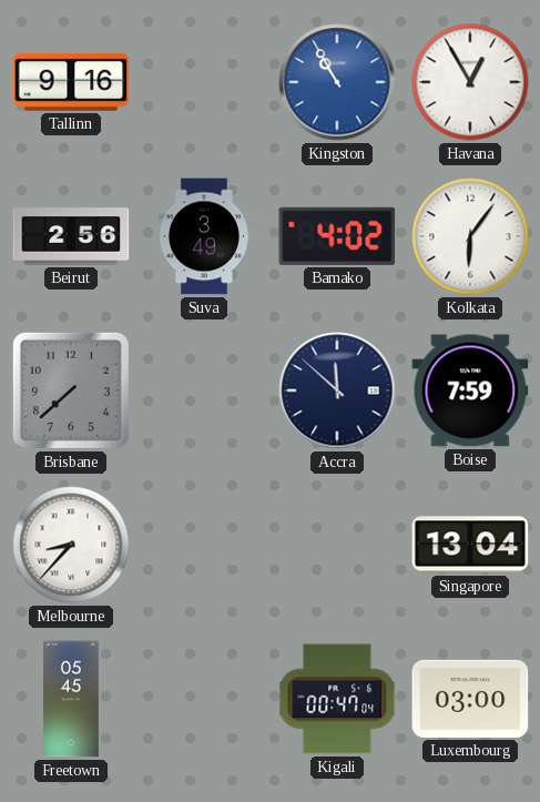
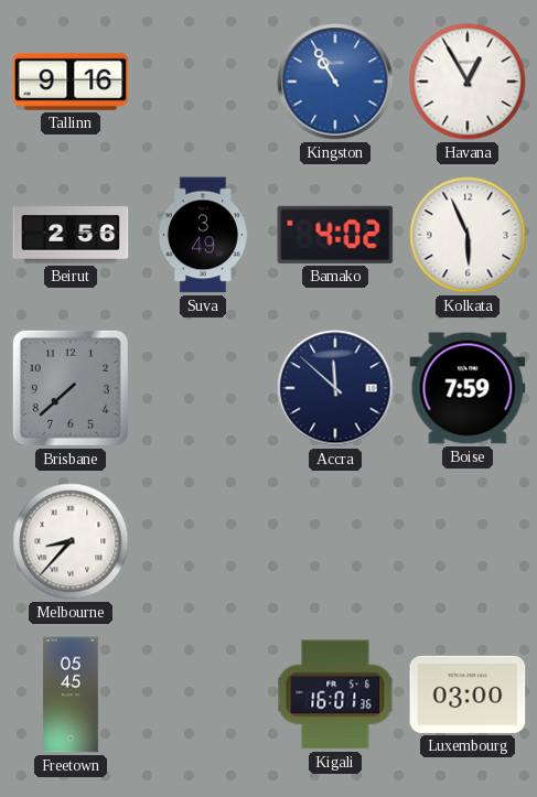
Kolkata: 6:06 -> 5:56 (468, 235)
Singapore: 13:04 -> none (470, 545)
Kigali: 00:47 -> 16:01 (335, 694)
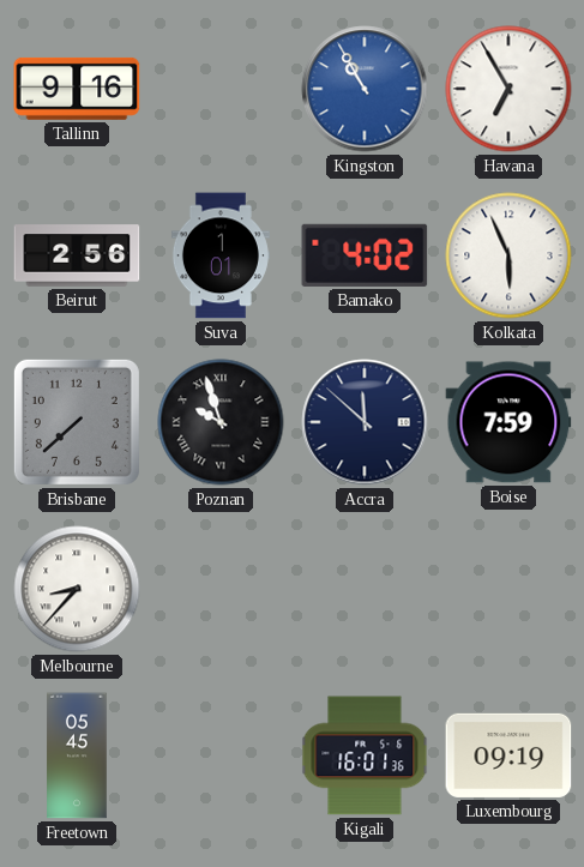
Havana: 12:55 -> 6:55 (508, 89)
Suva: 3:49 -> 1:01 (221, 255)
Poznan: none -> 9:57 (221, 422)
Luxembourg: 03:00 -> 09:19 (508, 755)
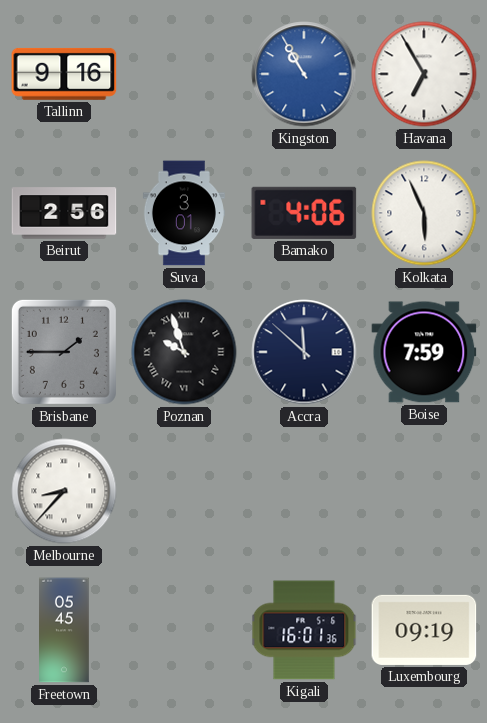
Suva: 1:01 -> 3:01 (184, 213)
Bamako: 4:02 -> 4:06 (304, 213)
Brisbane: 7:38 -> 1:45 (64, 352)
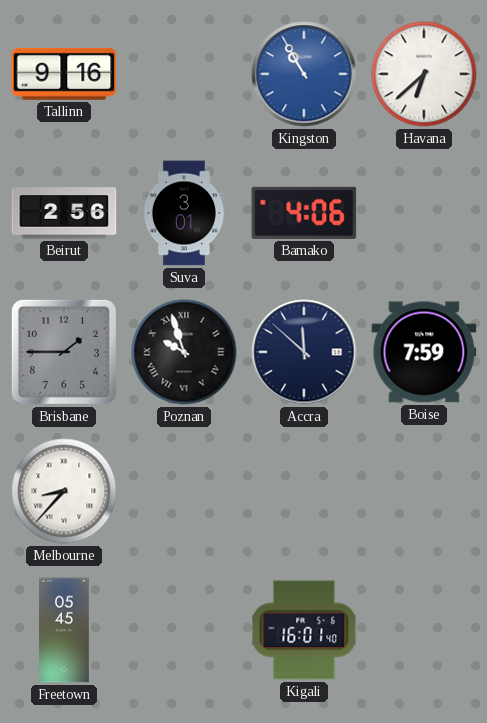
Havana: 6:55 -> 6:38 (424, 74)
Kolkata: 5:56 -> none (424, 213)
Kigali: 16:01:36 -> 16:01:40 (304, 630)
Luxembourg: 09:19 -> none (424, 630)
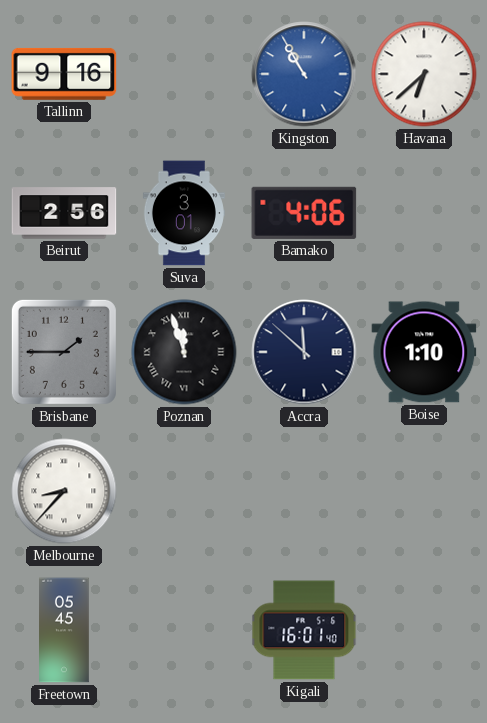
Poznan: 9:57 -> 11:57 (184, 352)
Boise: 7:59 -> 1:10 (424, 352)
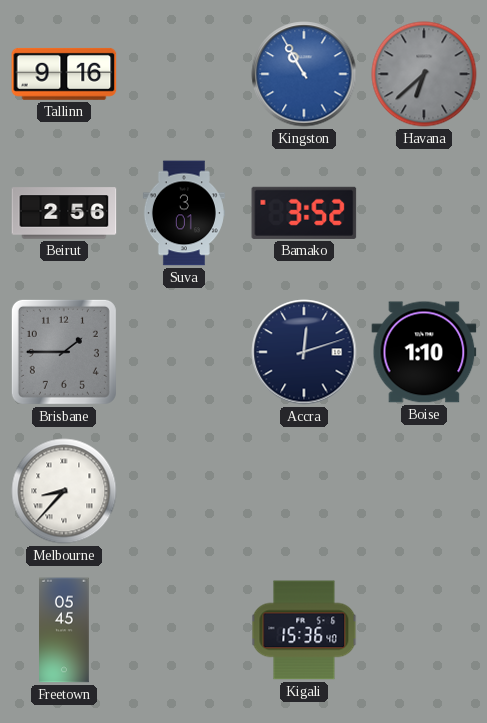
Havana dial: white -> grey (424, 74)
Bamako: 4:06 -> 3:52 (304, 213)
Poznan: 11:57 -> none (184, 352)
Accra: 11:52 -> 12:12 (304, 352)
Kigali: 16:01 -> 15:36 (304, 630)
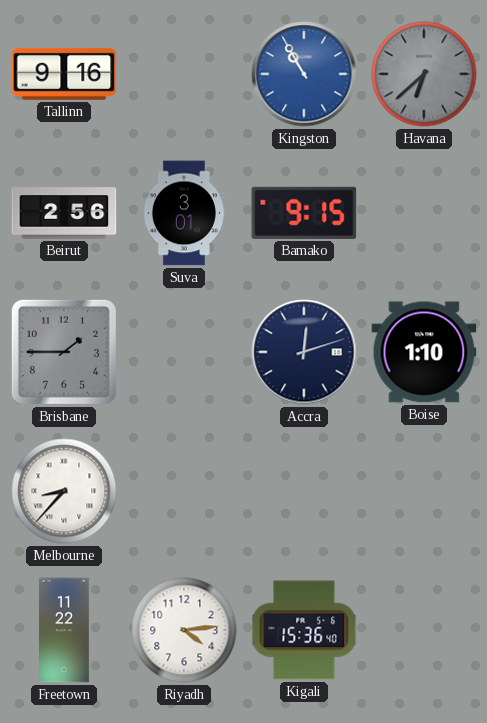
Bamako: 3:52 -> 9:15 (304, 213)
Freetown: 05:45 -> 11:22 (64, 630)
Riyadh: none -> 4:14 (184, 630)
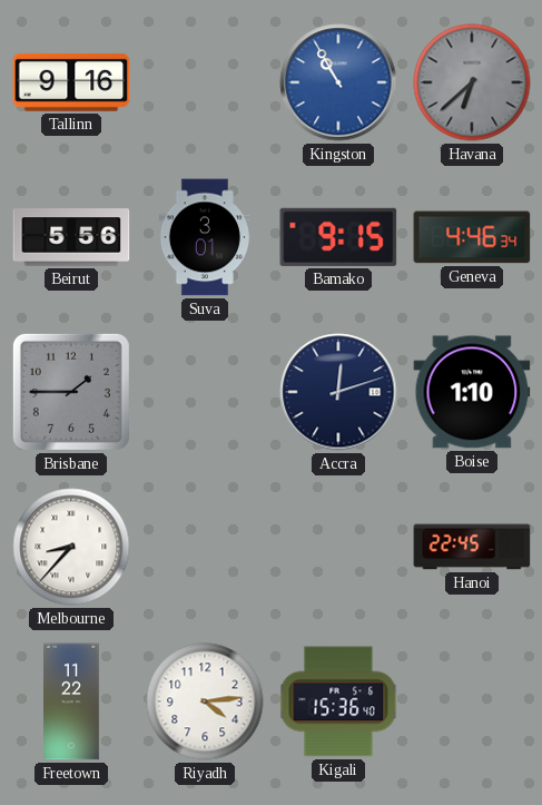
Beirut: 2:56 -> 5:56 (71, 237)
Geneva: none -> 4:46 (472, 237)
Hanoi: none -> 22:45 (472, 547)
